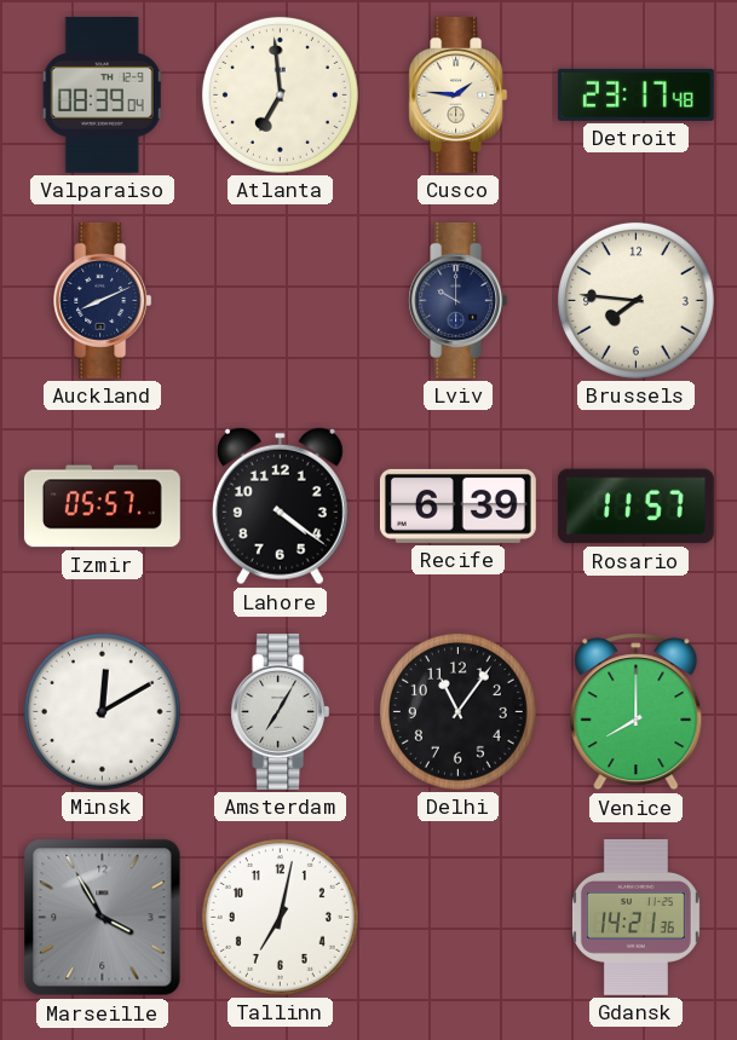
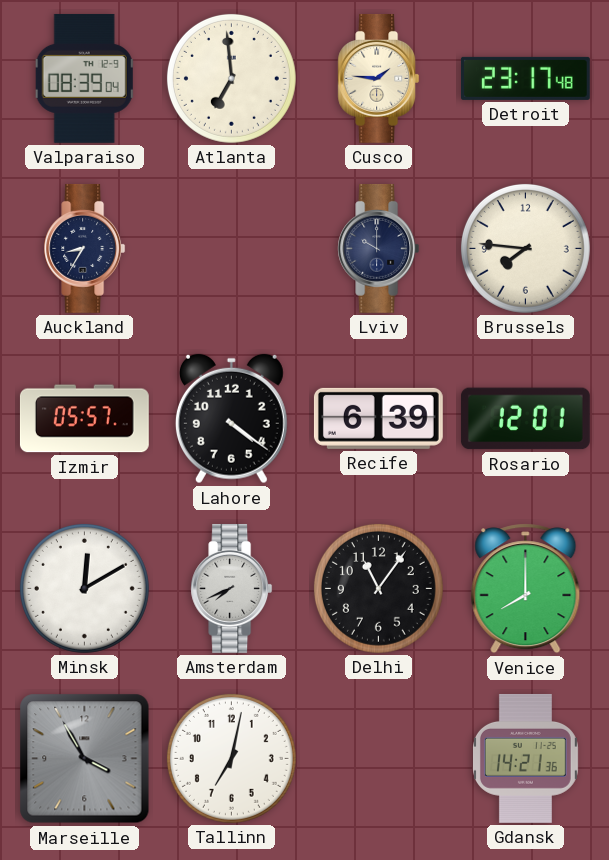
Auckland: 8:11 -> 8:35 (85, 248)
Rosario: 11:57 -> 12:01 (525, 419)
Amsterdam: 7:05 -> 7:41 (232, 588)
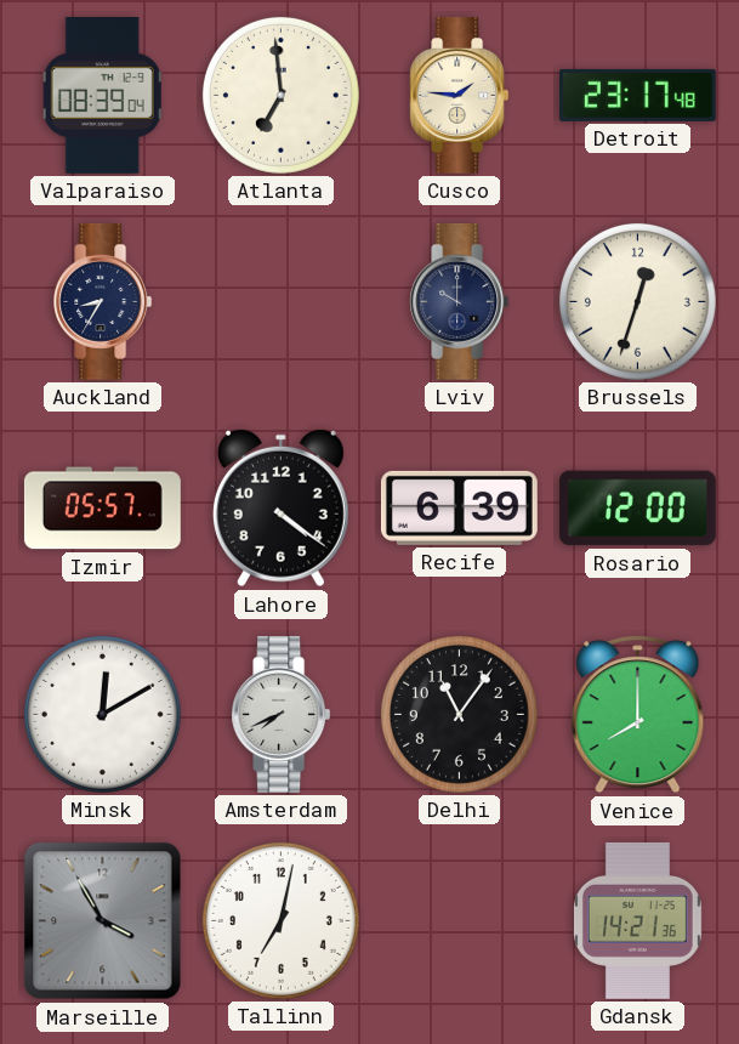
Brussels: 7:46 -> 12:33 (637, 301)
Rosario: 12:01 -> 12:00 (637, 509)
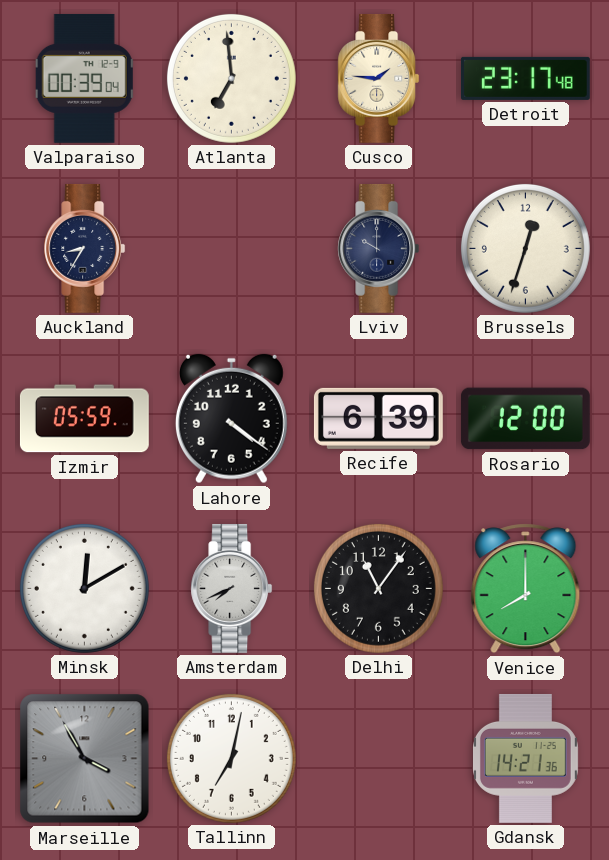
Valparaiso: 08:39 -> 00:39 (84, 78)
Izmir: 05:57 -> 05:59 (84, 419)
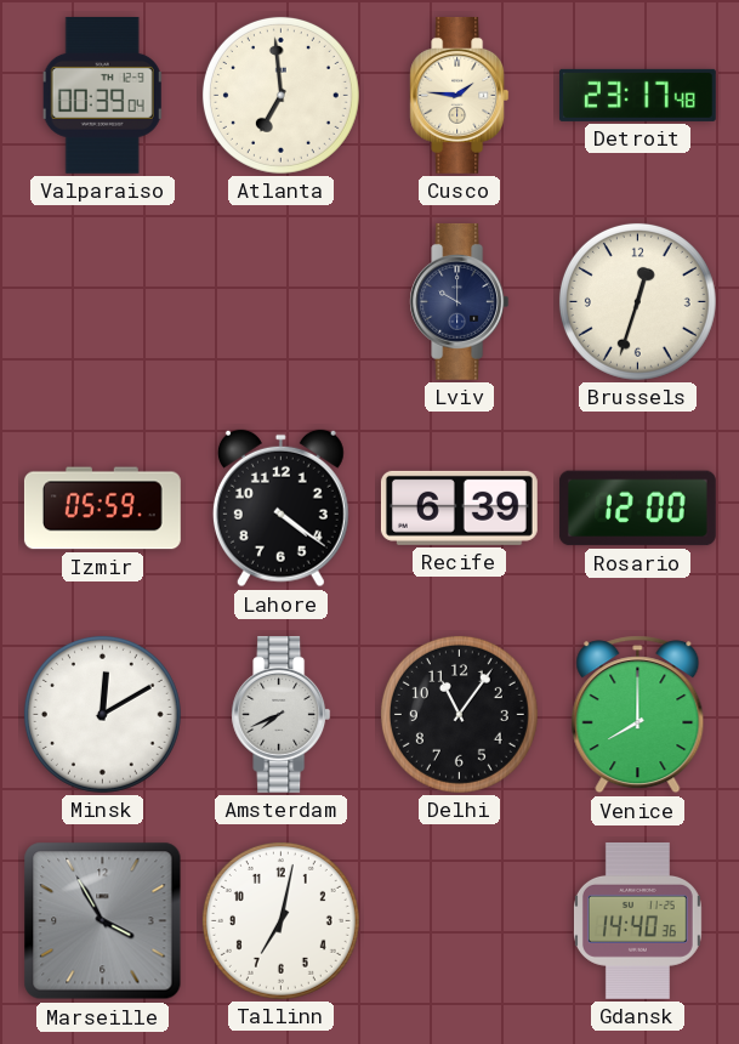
Auckland: 8:35 -> none (85, 248)
Gdansk: 14:21 -> 14:40 (637, 920)
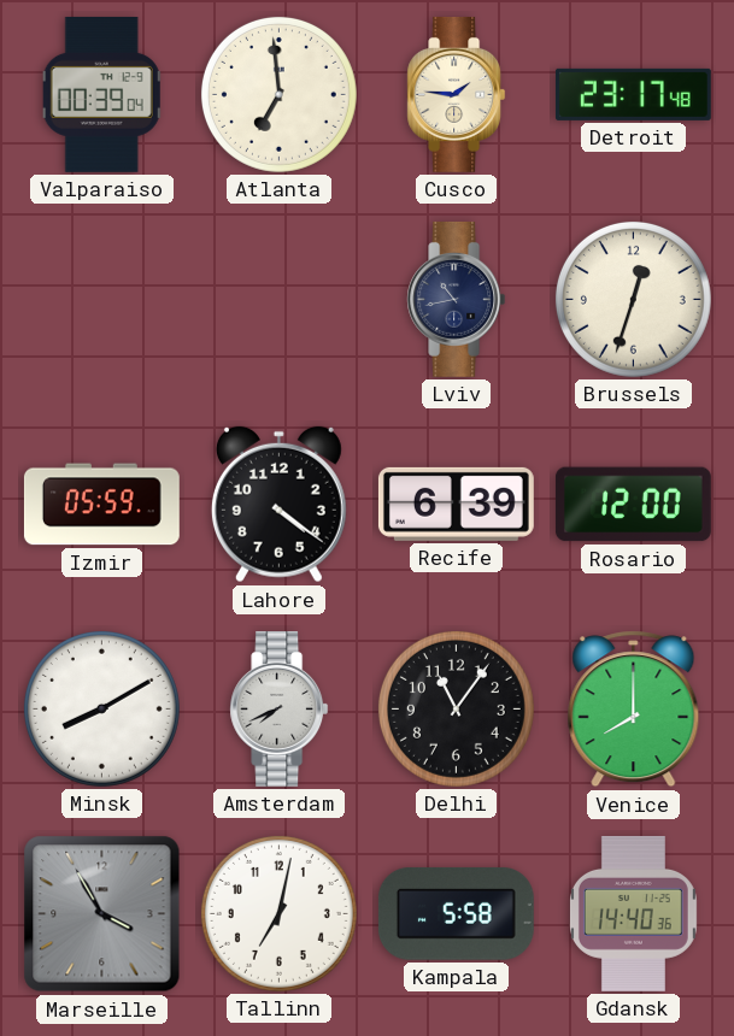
Lviv: 10:00 -> 10:43 (457, 299)
Minsk: 12:10 -> 8:10 (101, 708)
Kampala: none -> 5:58 (456, 913)
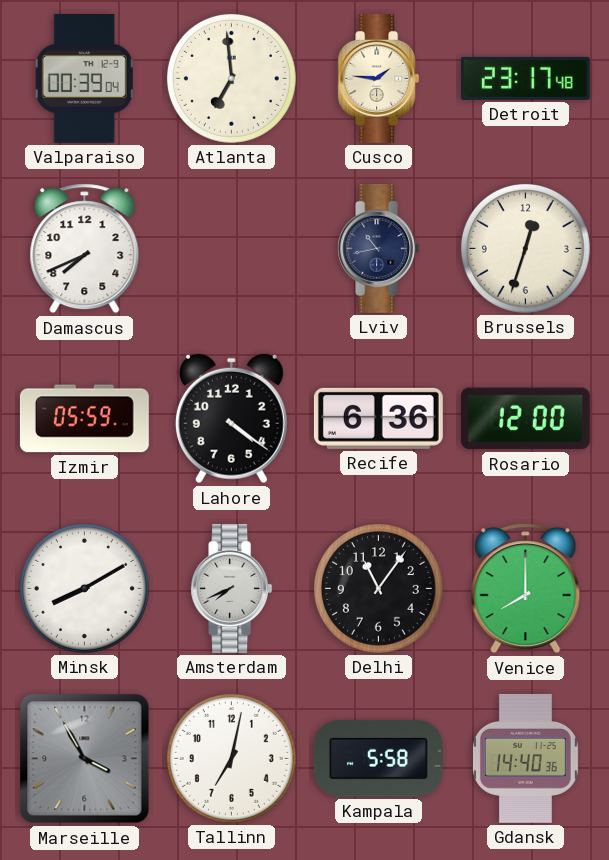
Damascus: none -> 7:41 (85, 249)
Recife: 6:39 -> 6:36 (378, 418)
